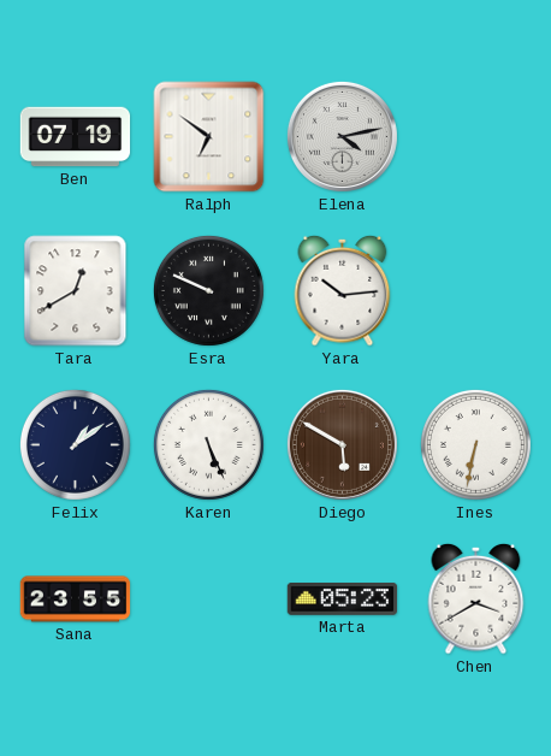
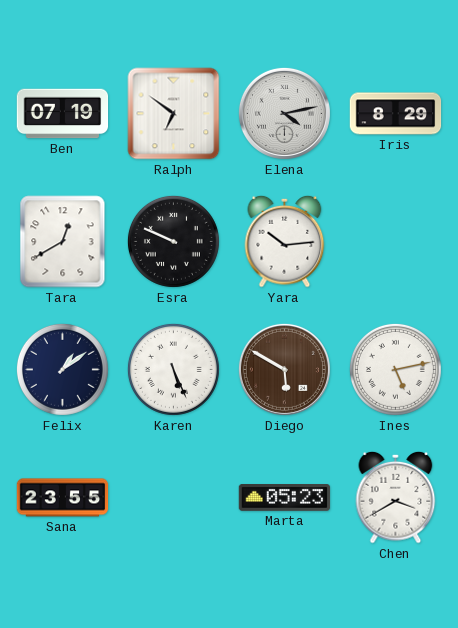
Iris: none -> 8:29 (396, 114)
Ines: 6:32 -> 5:13 (395, 369)
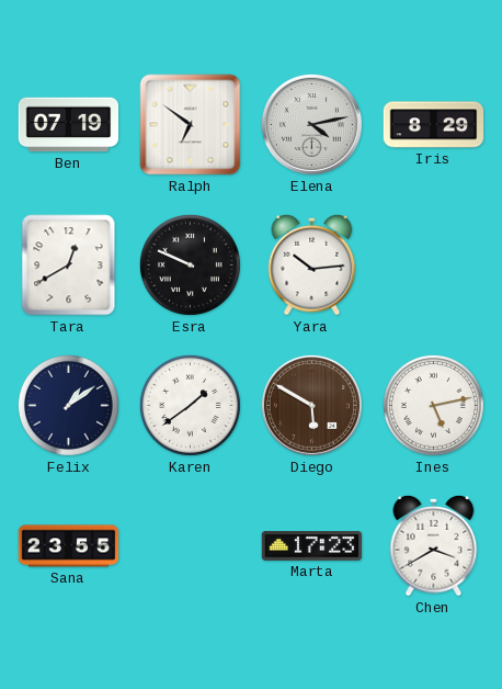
Karen: 5:26 -> 1:39 (190, 405)
Marta: 05:23 -> 17:23 (312, 546)
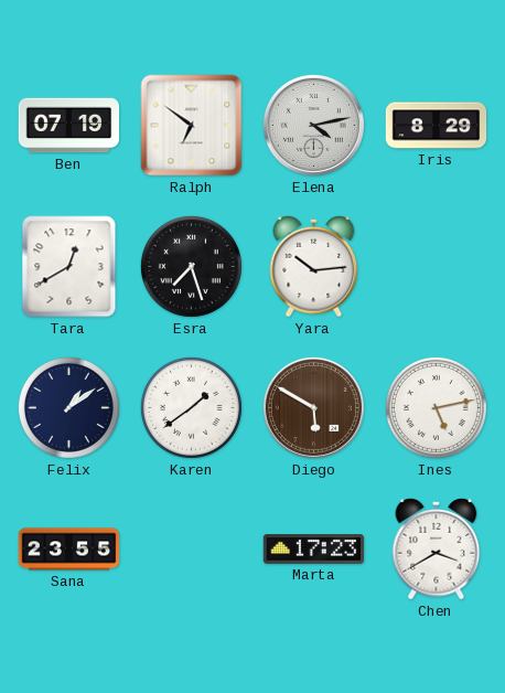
Esra: 9:49 -> 7:27 (191, 266)
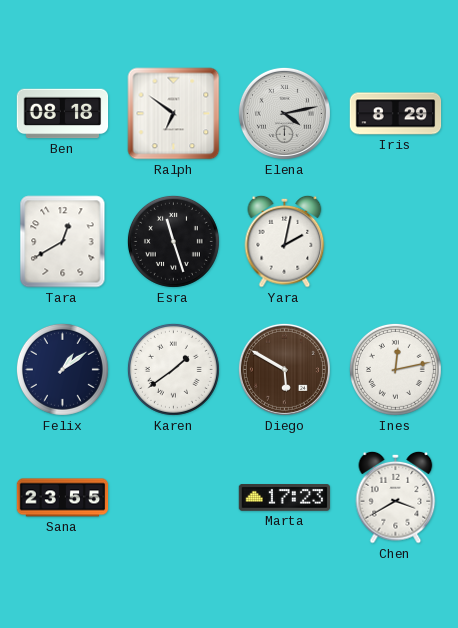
Ben: 07:19 -> 08:18 (63, 114)
Esra: 7:27 -> 11:27 (173, 241)
Yara: 10:14 -> 2:02 (285, 241)
Ines: 5:13 -> 12:13 (395, 369)
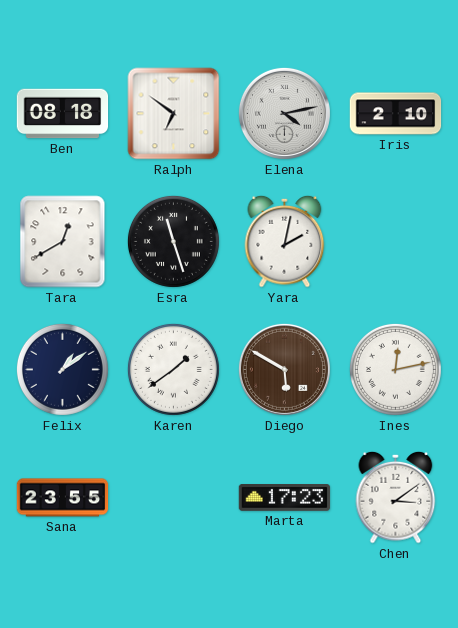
Iris: 8:29 -> 2:10 (396, 114)
Chen: 3:40 -> 3:09 (396, 497)
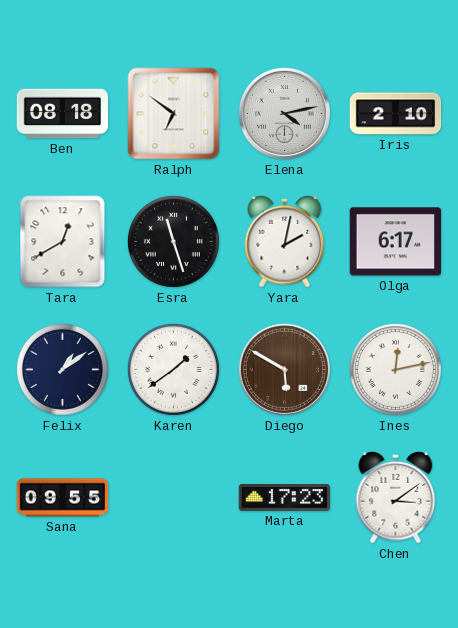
Olga: none -> 6:17 (396, 242)
Sana: 23:55 -> 09:55 (63, 498)
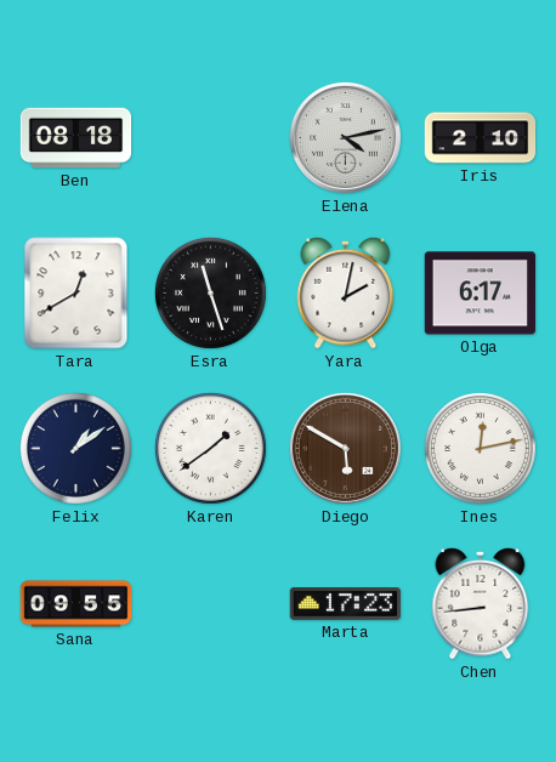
Ralph: 6:51 -> none (174, 114)
Chen: 3:09 -> 8:44 (481, 603)
